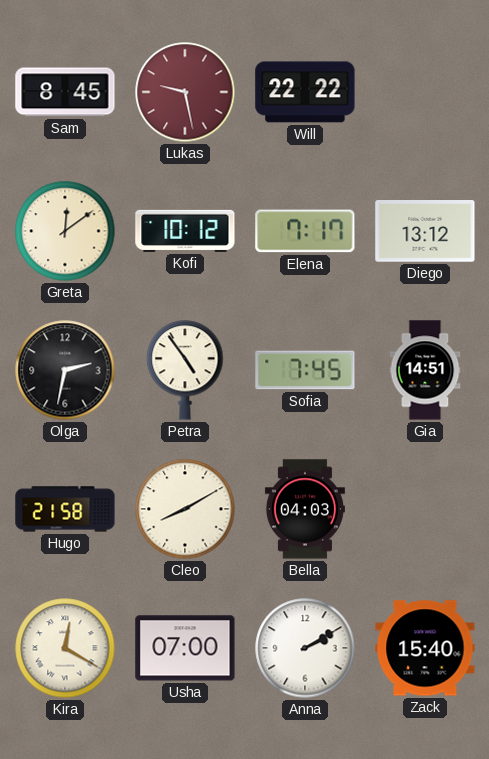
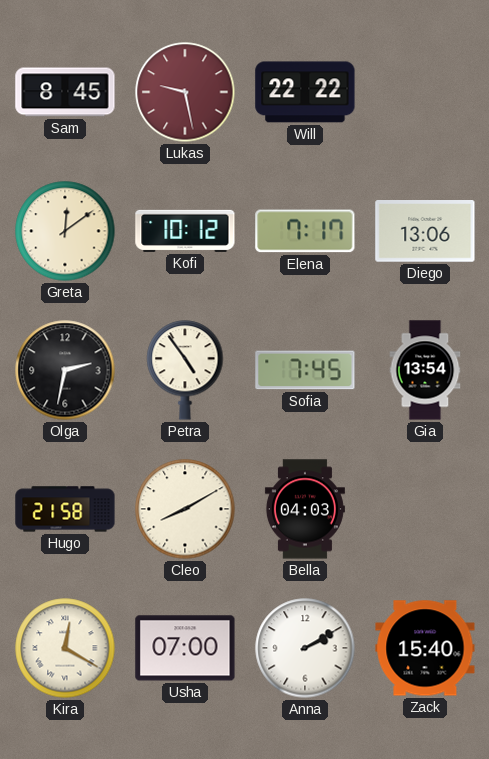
Diego: 13:12 -> 13:06 (425, 231)
Gia: 14:51 -> 13:54 (425, 370)
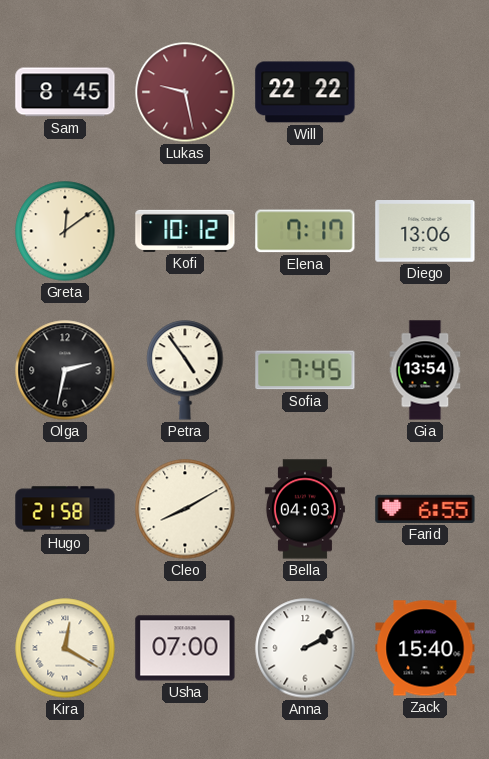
Farid: none -> 6:55 (425, 509)
